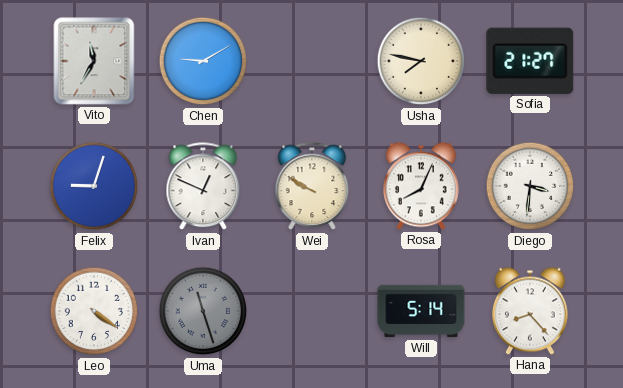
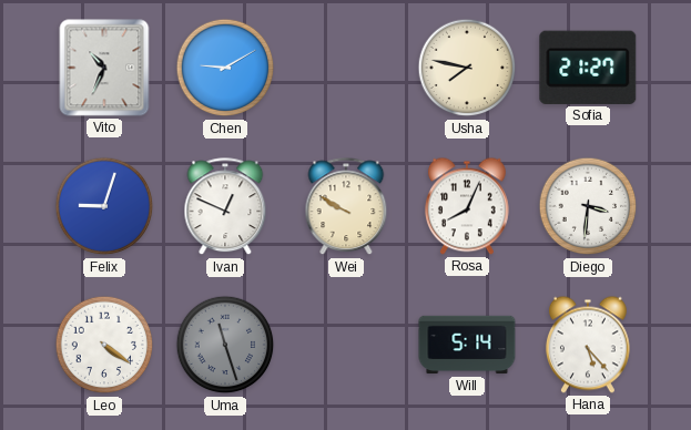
Vito: 11:35 -> 10:34 (104, 68)
Hana: 8:23 -> 5:23 (588, 345)
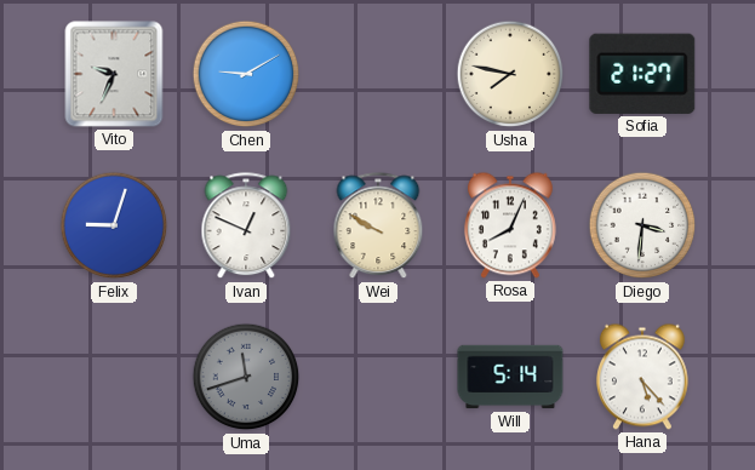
Vito: 10:34 -> 9:34 (114, 74)
Leo: 4:21 -> none (104, 345)
Uma: 11:27 -> 11:42 (246, 377)
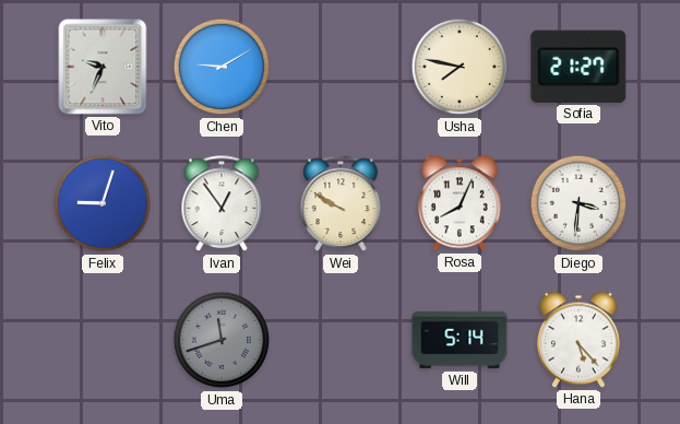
Ivan: 12:49 -> 12:54 (222, 204)
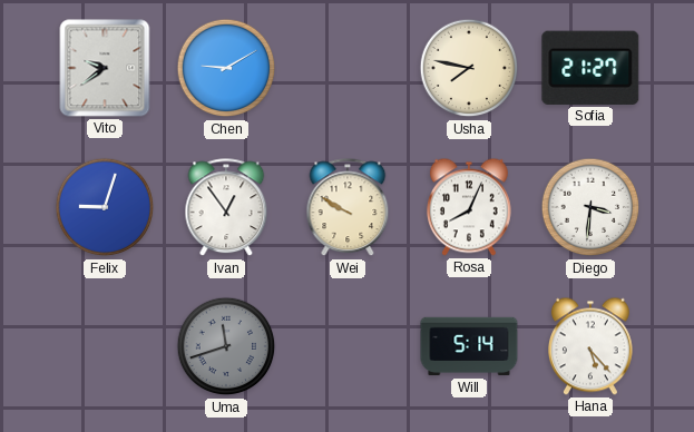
Vito: 9:34 -> 9:39 (105, 68)
